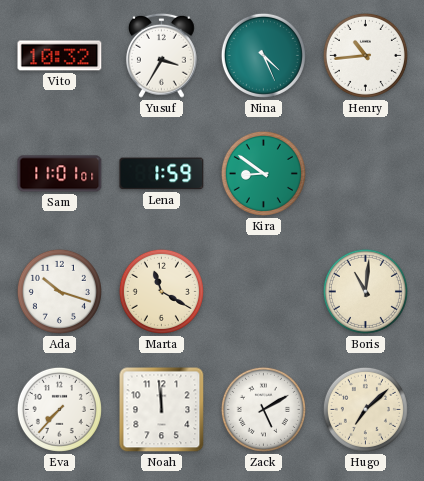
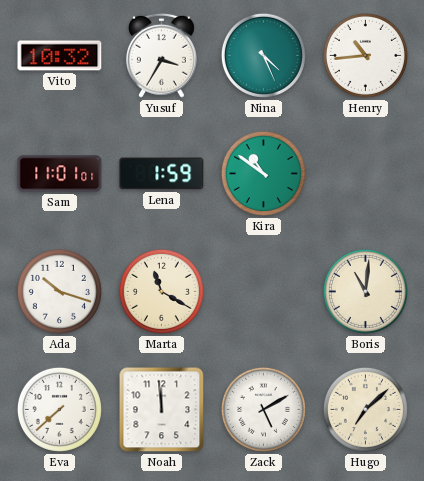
Kira: 8:51 -> 10:51 (263, 173)
Eva: 7:37 -> 7:38 (59, 409)
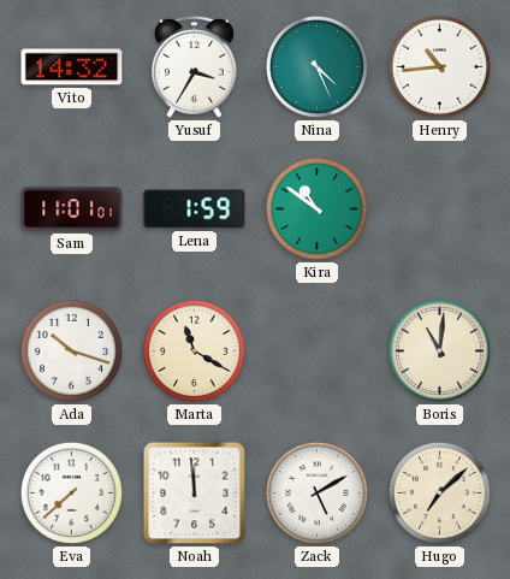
Vito: 10:32 -> 14:32 (72, 67)
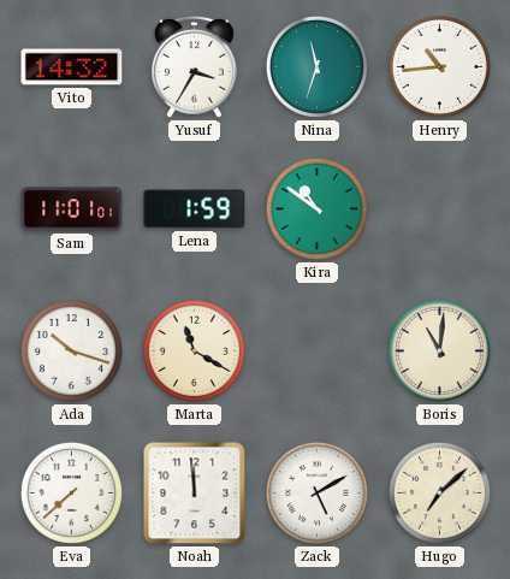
Nina: 4:26 -> 11:33 (316, 66)
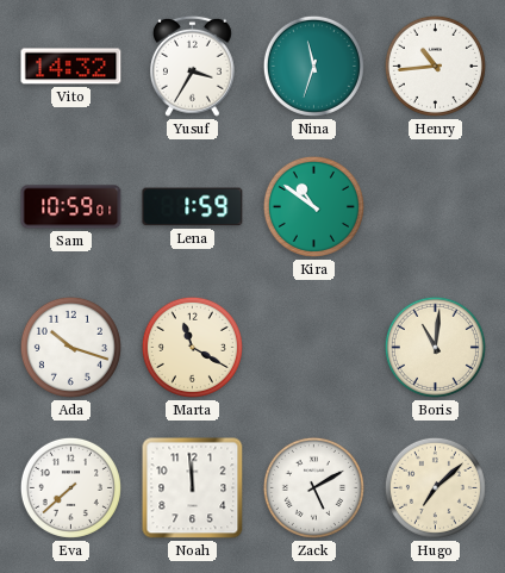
Sam: 11:01 -> 10:59 (71, 207)
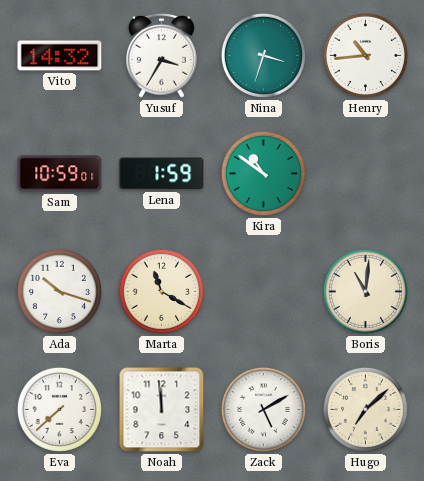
Nina: 11:33 -> 3:33 (263, 55)
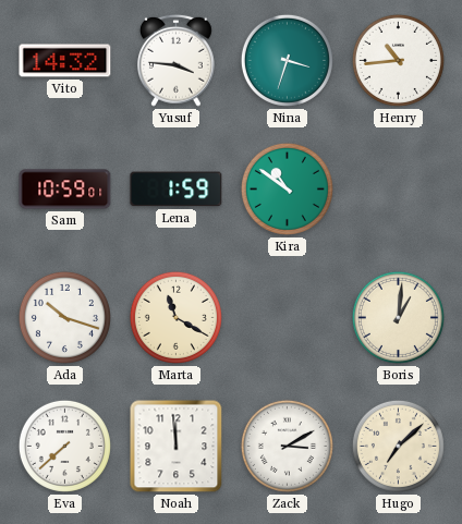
Yusuf: 3:35 -> 3:46 (175, 60)
Boris: 11:01 -> 1:01 (398, 317)
Zack: 5:10 -> 3:10 (287, 446)
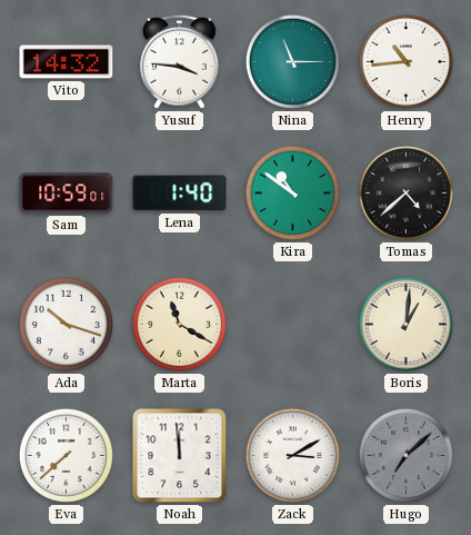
Nina: 3:33 -> 11:15 (292, 61)
Lena: 1:59 -> 1:40 (180, 194)
Tomas: none -> 4:38 (405, 192)
Hugo dial: cream -> grey (405, 455)
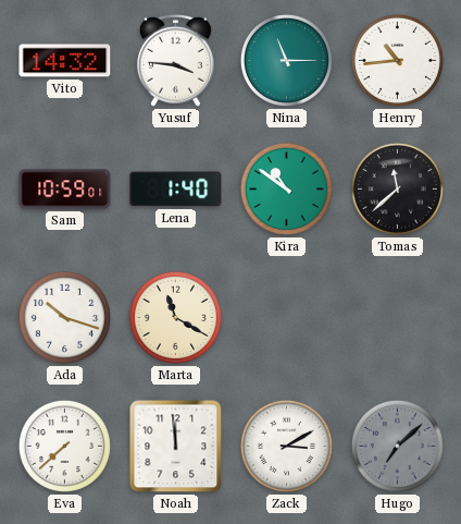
Tomas: 4:38 -> 11:38 (397, 188)
Boris: 1:01 -> none (405, 324)
